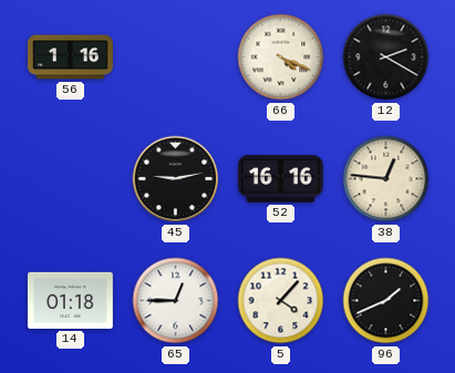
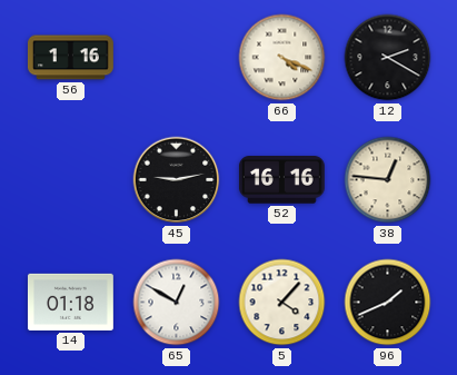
65: 12:45 -> 12:50 (177, 303)
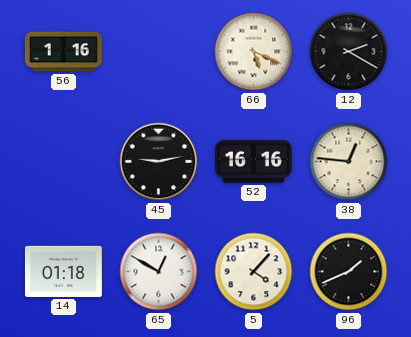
66: 4:19 -> 5:19 (254, 52)
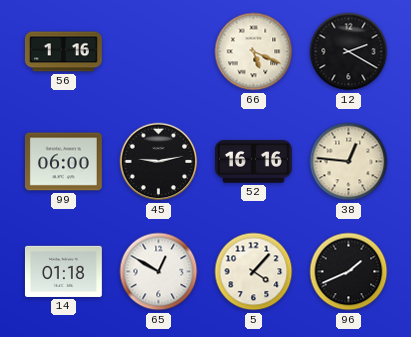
99: none -> 06:00 (63, 162)
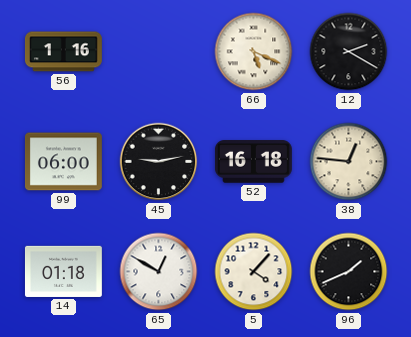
52: 16:16 -> 16:18 (253, 162)
